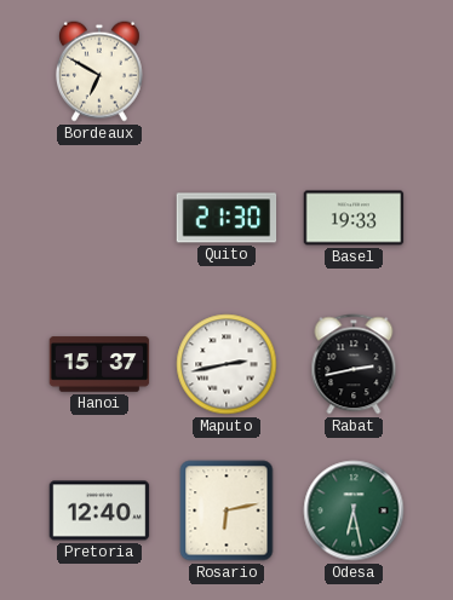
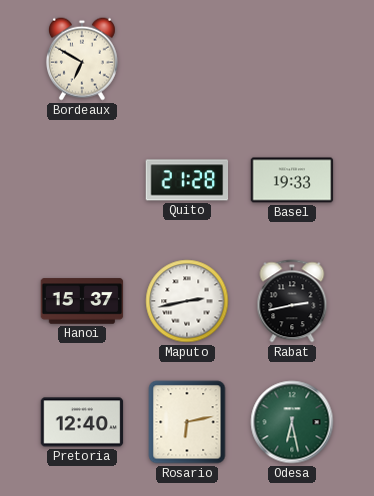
Quito: 21:30 -> 21:28 (187, 180)
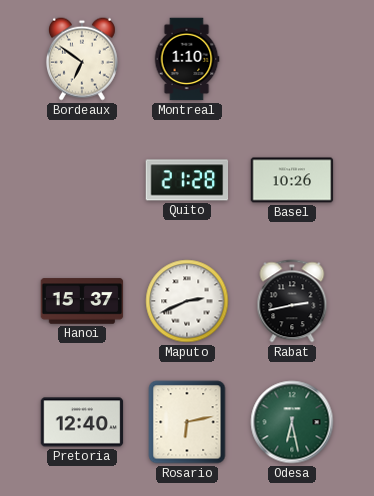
Bordeaux: 6:50 -> 6:51 (82, 59)
Montreal: none -> 1:10 (187, 59)
Basel: 19:33 -> 10:26 (292, 180)
Maputo: 2:43 -> 2:41 (187, 301)
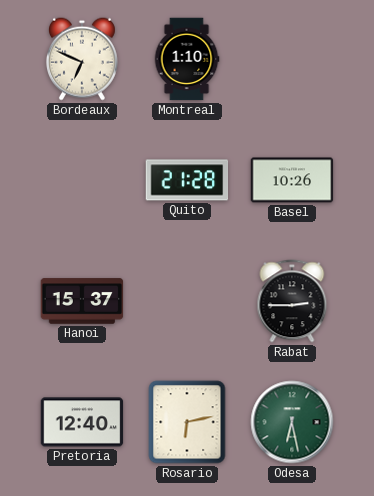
Bordeaux: 6:51 -> 6:49 (82, 59)
Maputo: 2:41 -> none (187, 301)
Rabat: 2:43 -> 2:45 (292, 301)
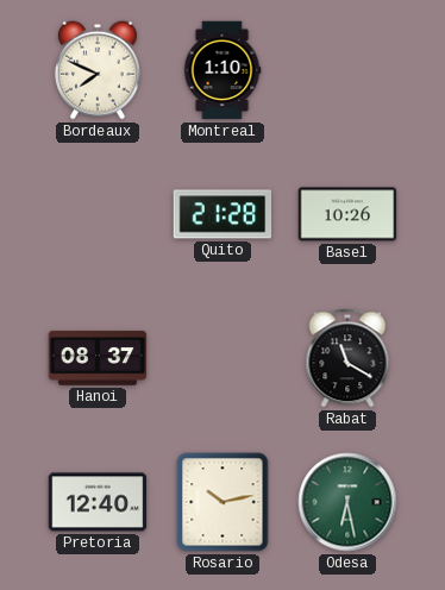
Bordeaux: 6:49 -> 7:49 (98, 70)
Hanoi: 15:37 -> 08:37 (98, 358)
Rabat: 2:45 -> 11:20 (347, 358)
Rosario: 6:13 -> 10:13 (223, 502)
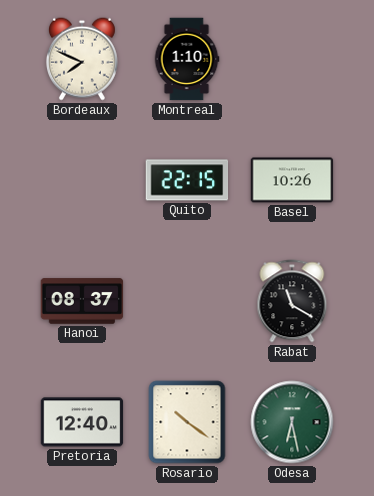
Quito: 21:28 -> 22:15 (187, 180)
Rosario: 10:13 -> 10:21 (187, 422)
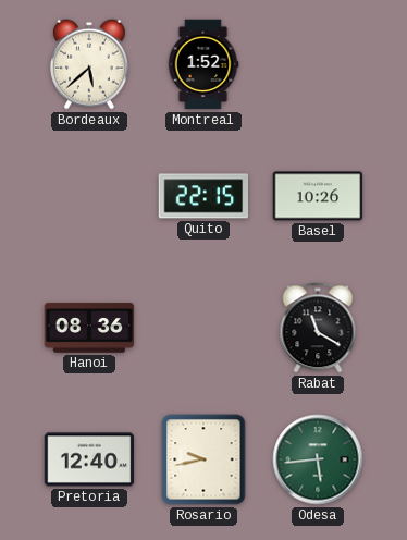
Bordeaux: 7:49 -> 5:38 (89, 64)
Montreal: 1:10 -> 1:52 (203, 64)
Hanoi: 08:37 -> 08:36 (89, 328)
Rosario: 10:21 -> 9:43 (203, 459)
Odesa: 6:28 -> 5:44 (318, 459)
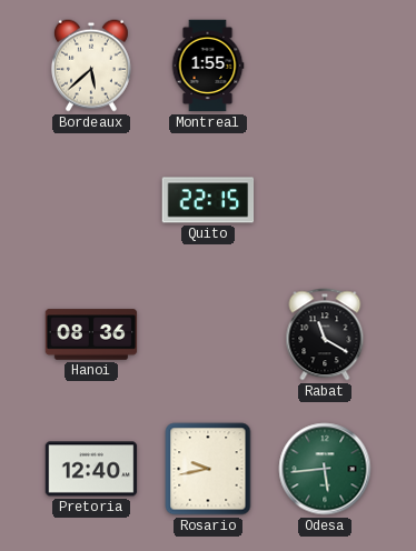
Montreal: 1:52 -> 1:55 (208, 66)
Basel: 10:26 -> none (318, 196)
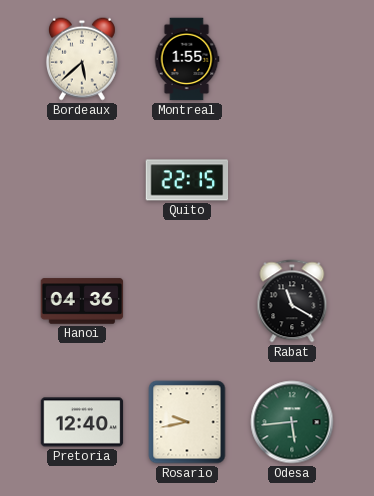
Hanoi: 08:36 -> 04:36 (82, 301)
